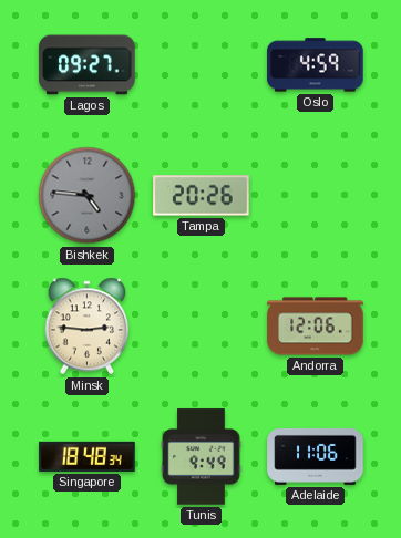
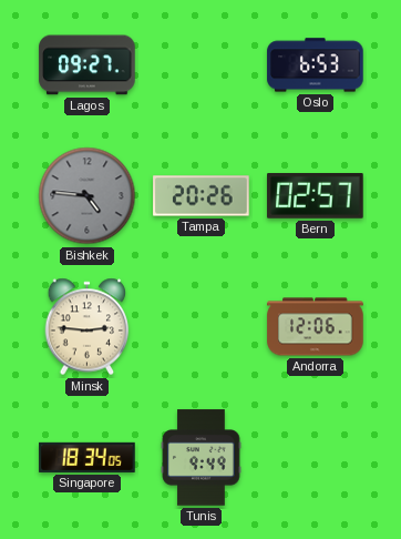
Oslo: 4:59 -> 6:53 (316, 65)
Bern: none -> 02:57 (316, 196)
Singapore: 18:48 -> 18:34 (88, 457)
Adelaide: 11:06 -> none (316, 456)
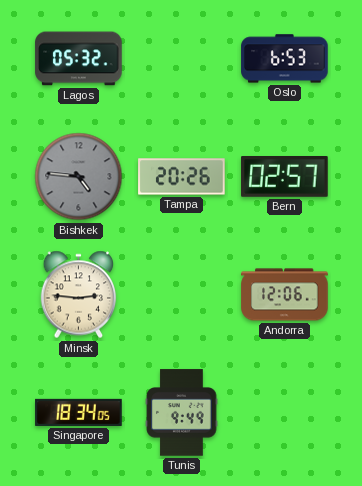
Lagos: 09:27 -> 05:32 (79, 59)
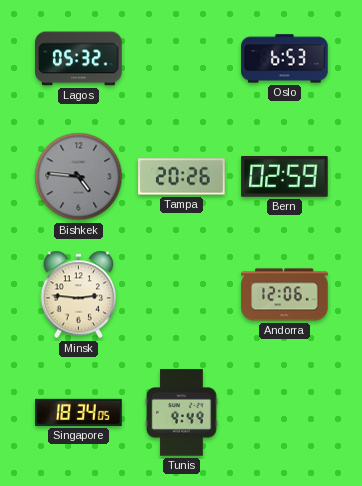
Bern: 02:57 -> 02:59 (285, 177)
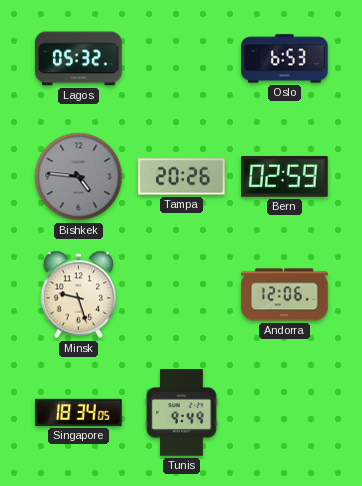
Minsk: 2:46 -> 9:27 (79, 295)
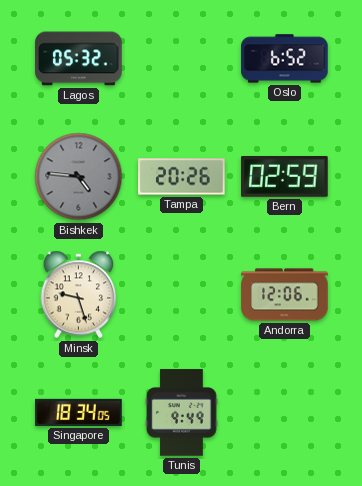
Oslo: 6:53 -> 6:52 (285, 59)
